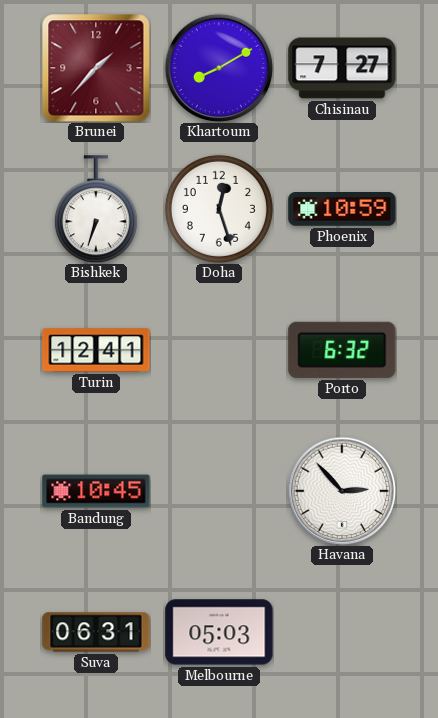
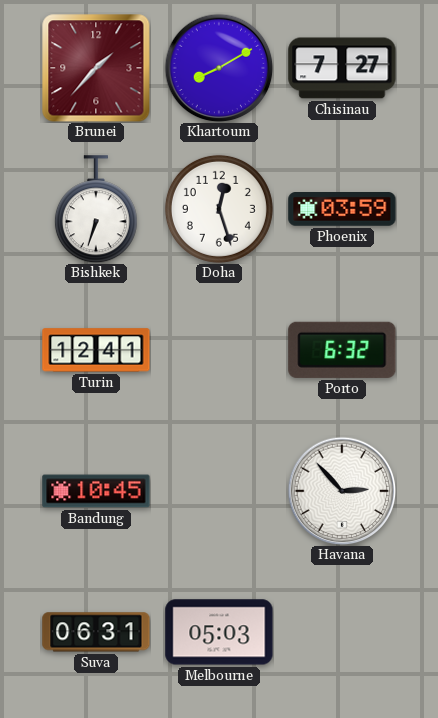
Phoenix: 10:59 -> 03:59 (342, 209)
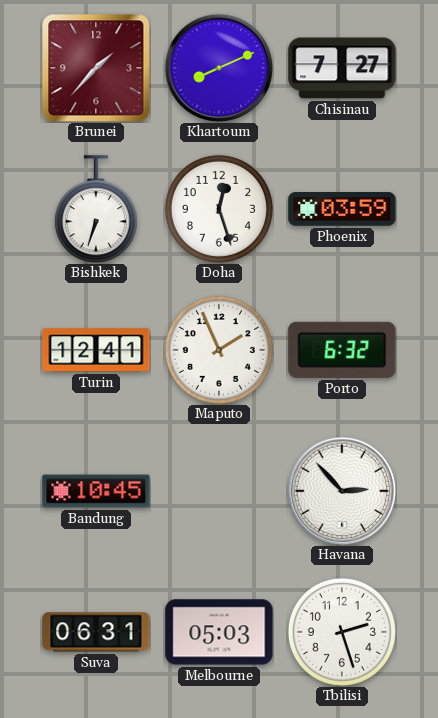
Khartoum: 8:10 -> 8:11 (219, 68)
Maputo: none -> 1:56 (219, 350)
Tbilisi: none -> 2:27 (342, 632)
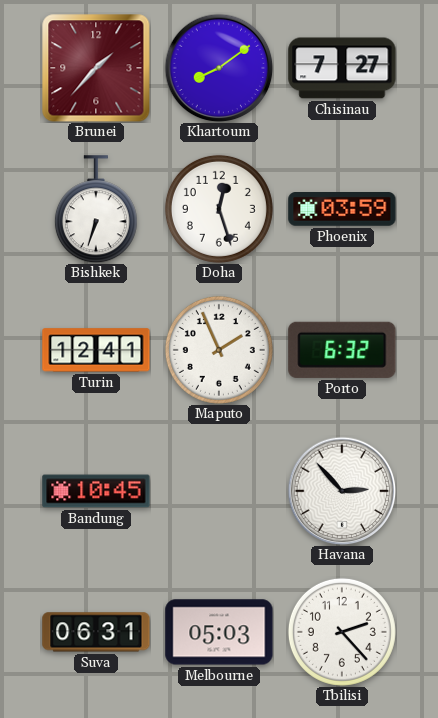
Khartoum: 8:11 -> 8:09 (219, 68)
Tbilisi: 2:27 -> 2:23 (342, 632)
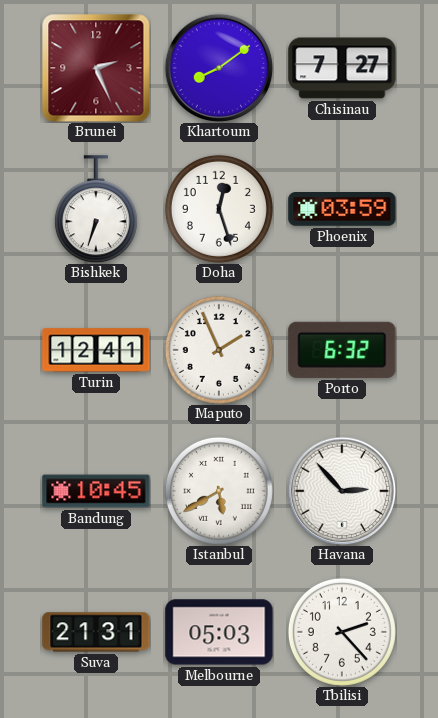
Brunei: 1:37 -> 2:26 (96, 68)
Istanbul: none -> 5:40 (219, 491)
Suva: 06:31 -> 21:31 (96, 632)
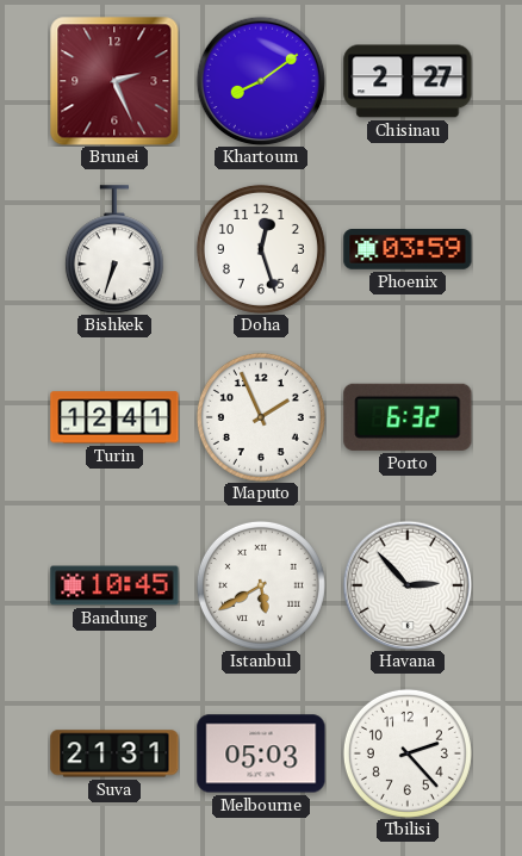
Chisinau: 7:27 -> 2:27 (408, 81)
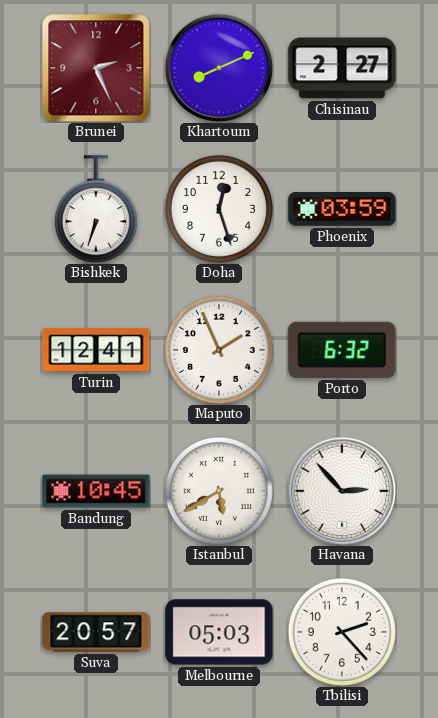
Khartoum: 8:09 -> 8:11 (219, 68)
Suva: 21:31 -> 20:57 (96, 632)
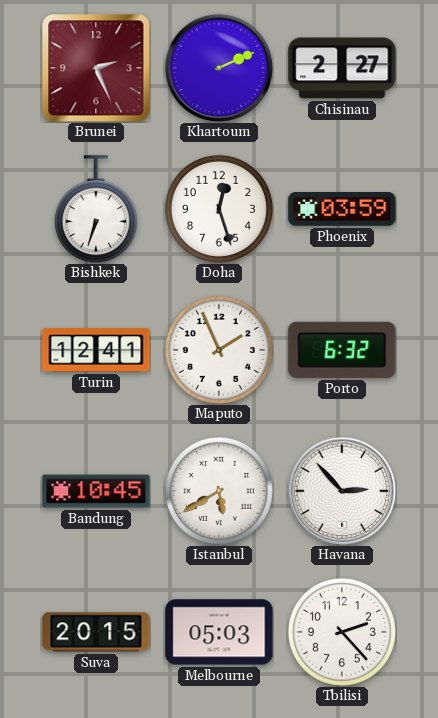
Khartoum: 8:11 -> 2:11 (219, 68)
Suva: 20:57 -> 20:15 (96, 632)
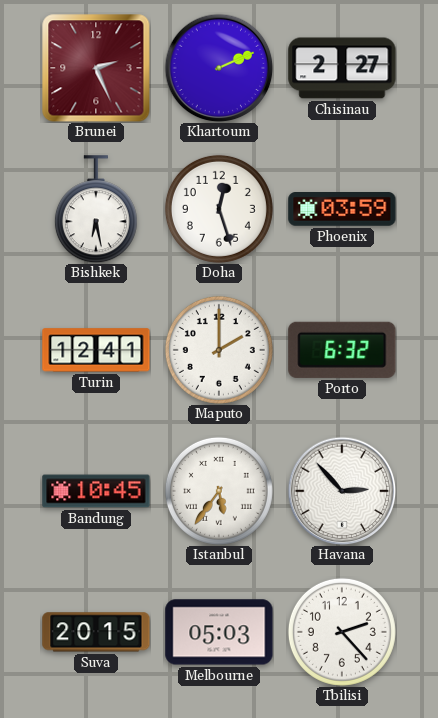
Bishkek: 6:33 -> 6:28 (96, 209)
Maputo: 1:56 -> 2:00 (219, 350)
Istanbul: 5:40 -> 5:36 (219, 491)
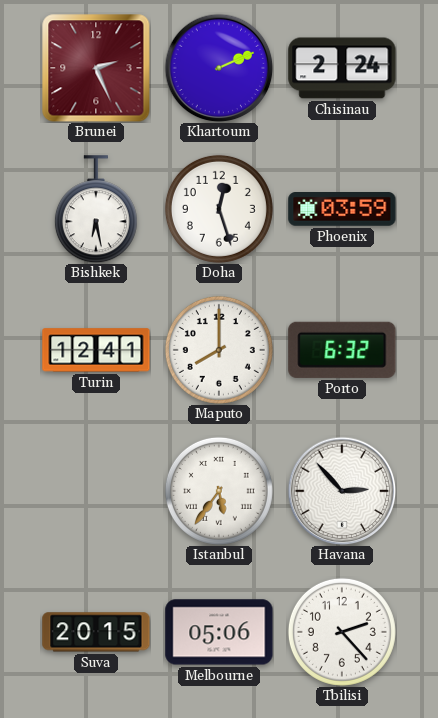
Chisinau: 2:27 -> 2:24 (342, 68)
Maputo: 2:00 -> 8:00 (219, 350)
Bandung: 10:45 -> none (96, 491)
Melbourne: 05:03 -> 05:06 (219, 632)
